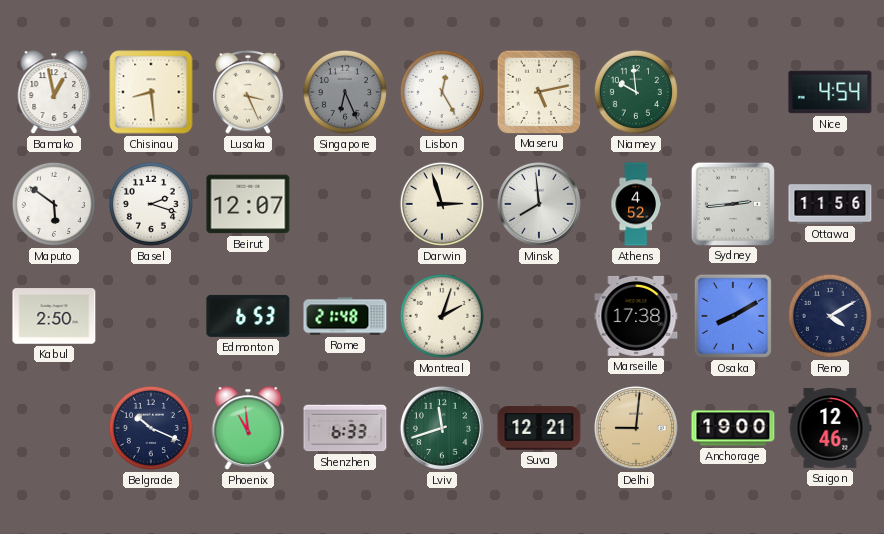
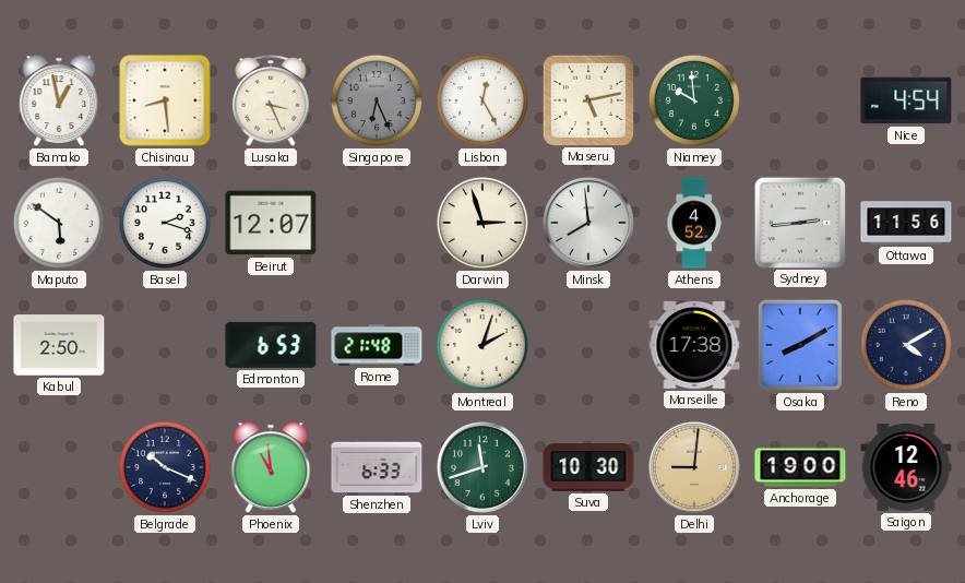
Suva: 12:21 -> 10:30 (588, 467)
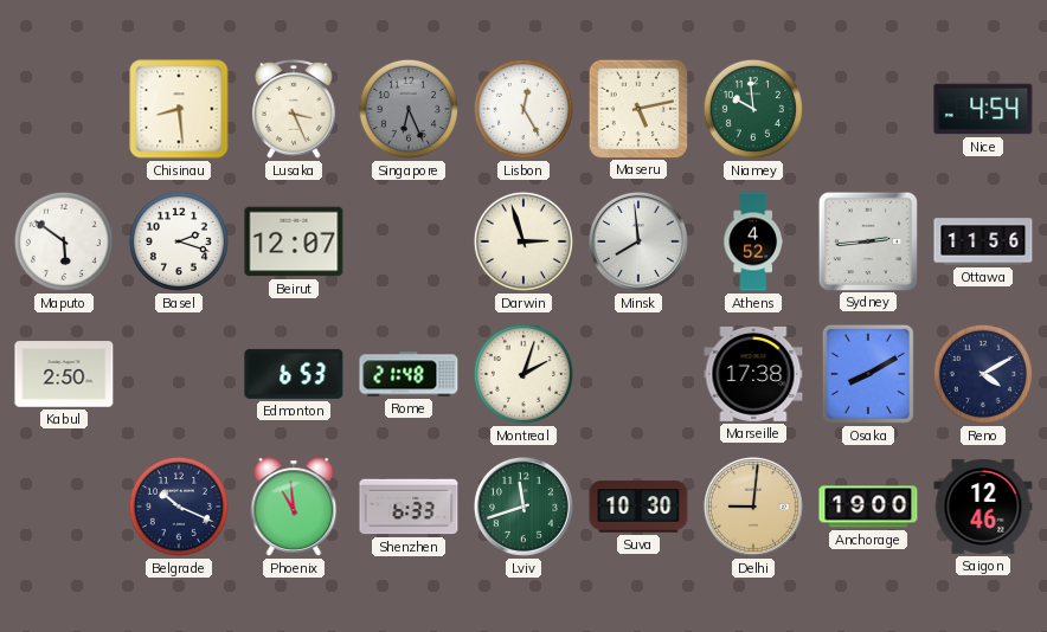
Bamako: 12:58 -> none (59, 100)
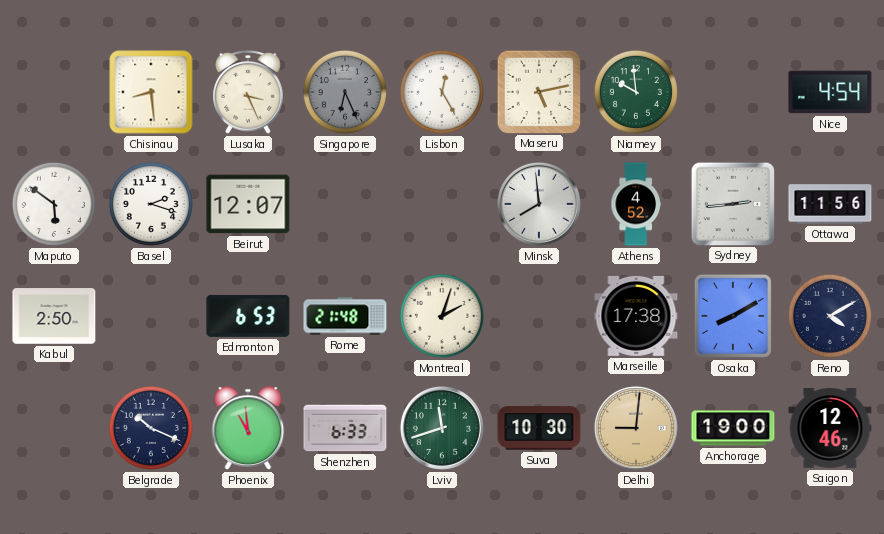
Darwin: 2:57 -> none (523, 241)
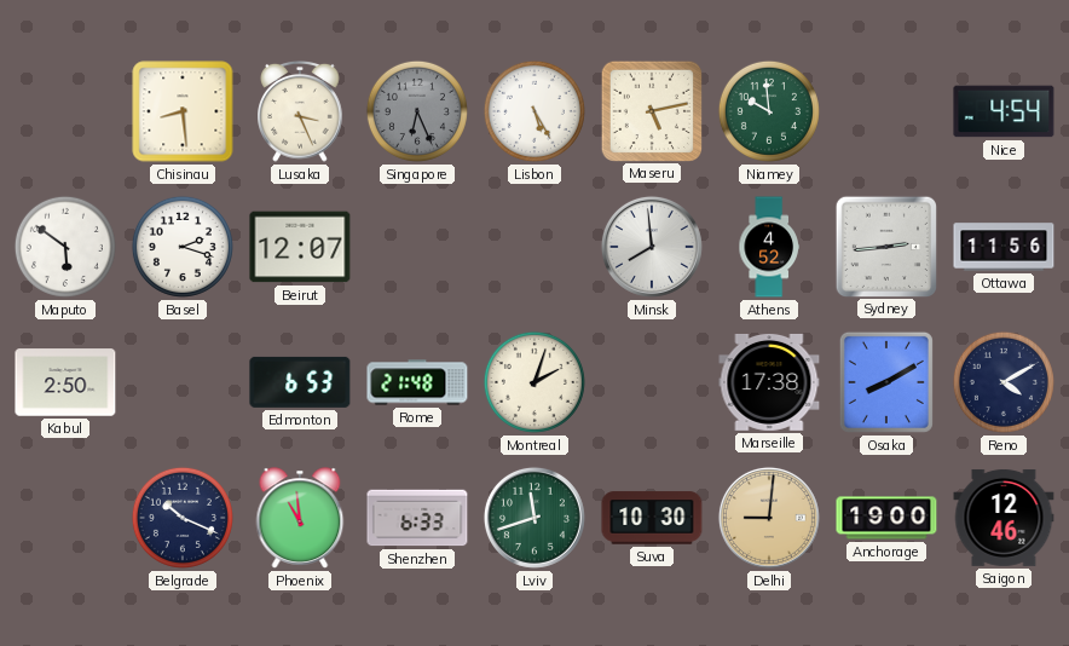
Lisbon: 12:25 -> 5:25 (534, 111)
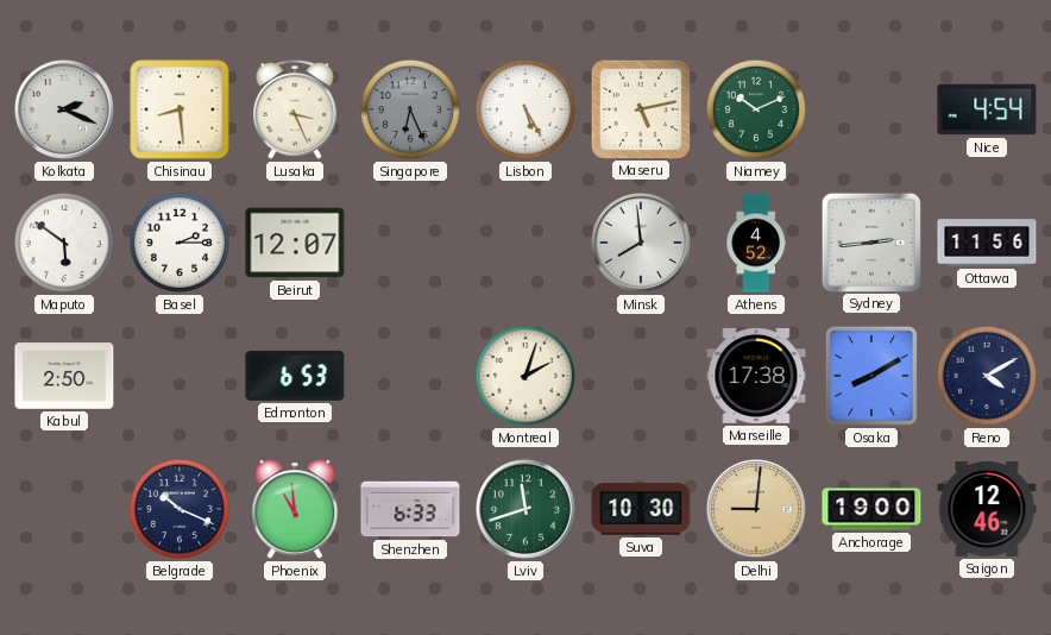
Kolkata: none -> 2:19 (64, 109)
Niamey: 9:59 -> 10:11 (756, 109)
Basel: 2:18 -> 2:15 (180, 243)
Rome: 21:48 -> none (417, 382)
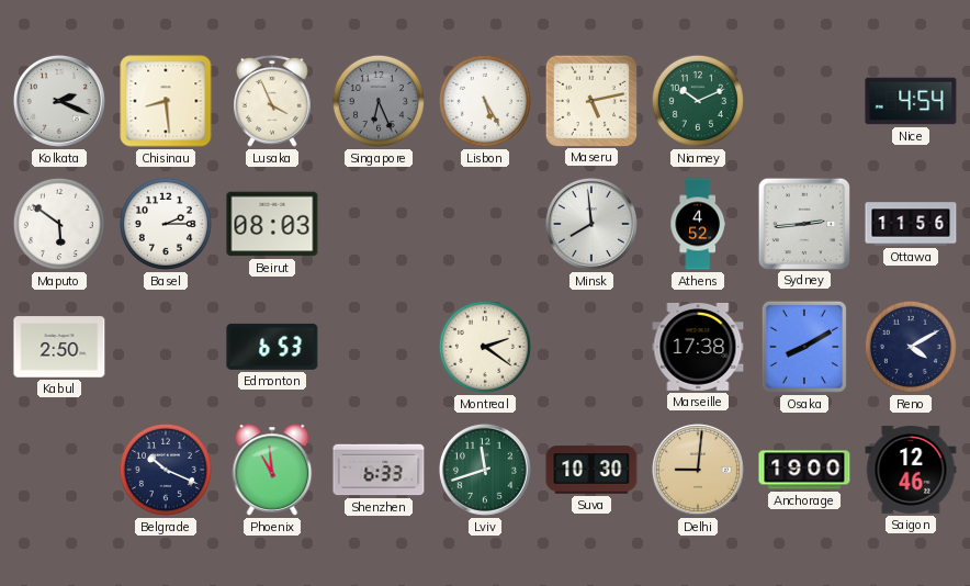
Lusaka: 3:26 -> 3:56 (272, 102)
Beirut: 12:07 -> 08:03 (272, 224)
Montreal: 2:03 -> 2:21 (485, 347)
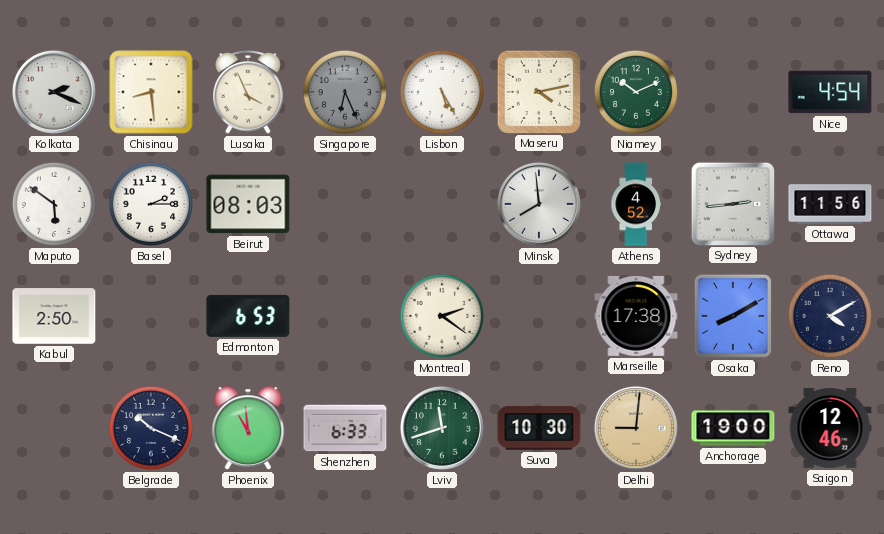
Maseru: 5:13 -> 4:13 (538, 91)
